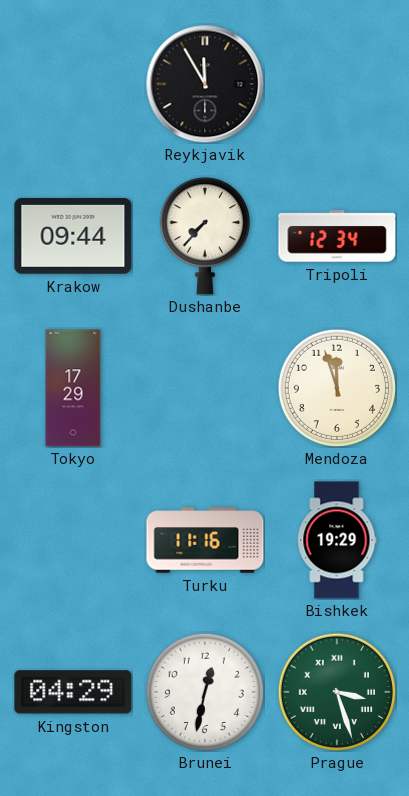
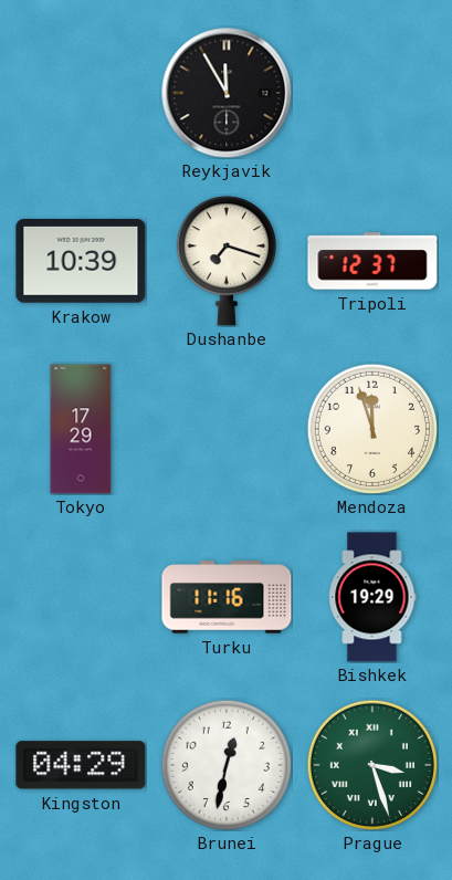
Krakow: 09:44 -> 10:39 (81, 261)
Dushanbe: 7:37 -> 7:18 (227, 261)
Tripoli: 12:34 -> 12:37 (372, 261)
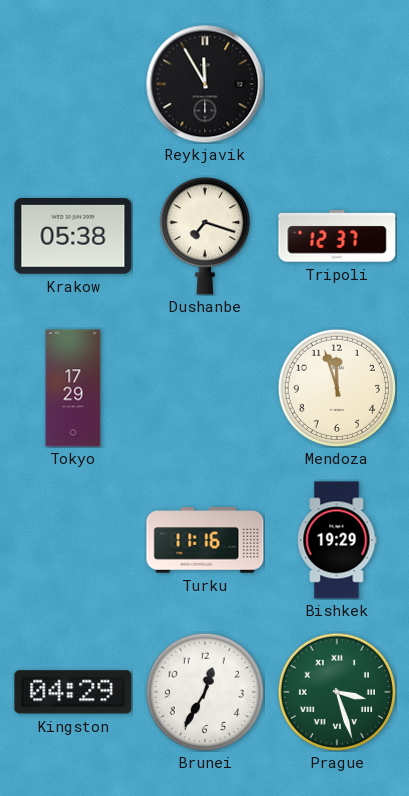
Krakow: 10:39 -> 05:38 (73, 236)
Brunei: 12:32 -> 12:35 (204, 691)
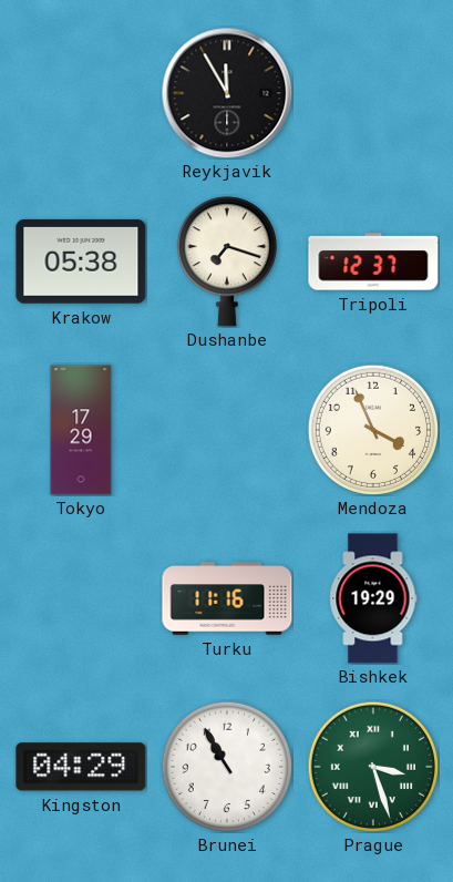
Mendoza: 11:57 -> 3:56 (372, 429)
Brunei: 12:35 -> 10:55 (226, 766)
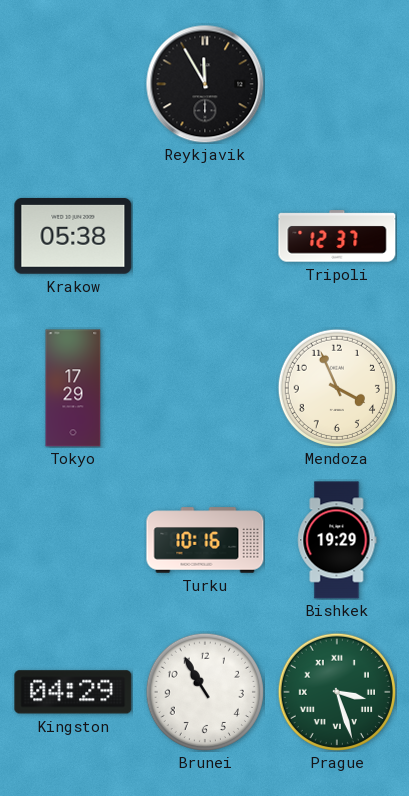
Dushanbe: 7:18 -> none (227, 261)
Turku: 11:16 -> 10:16 (205, 540)
